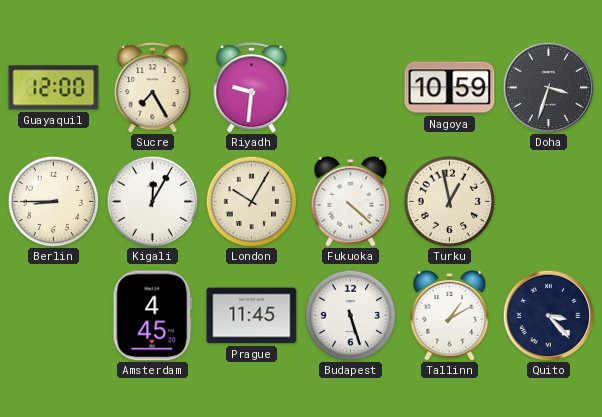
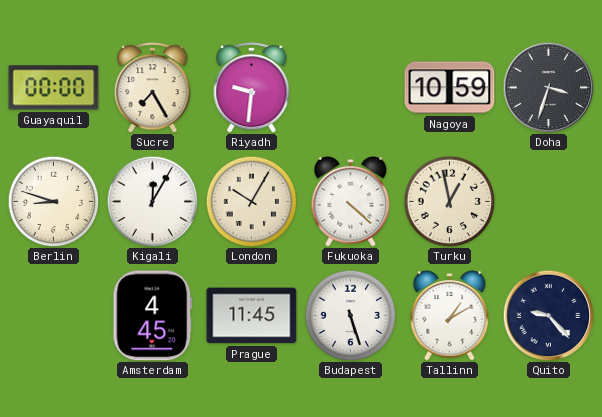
Guayaquil: 12:00 -> 00:00 (54, 88)
Berlin: 8:45 -> 8:48 (53, 201)
Quito: 3:23 -> 9:23 (548, 315)
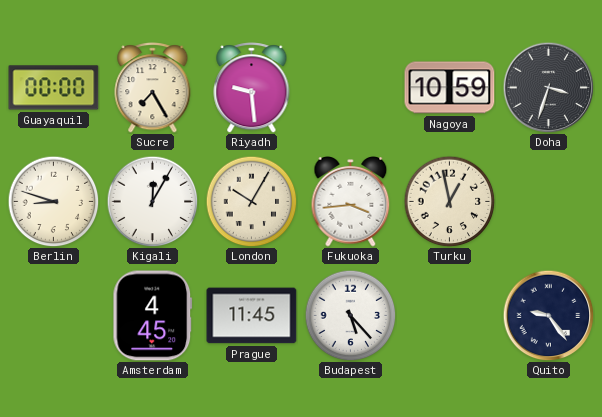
Riyadh: 9:31 -> 9:29 (252, 88)
Fukuoka: 4:22 -> 3:44 (351, 202)
Budapest: 5:27 -> 5:23 (350, 315)
Tallinn: 1:10 -> none (450, 316)
Quito: 9:23 -> 9:24 (548, 315)
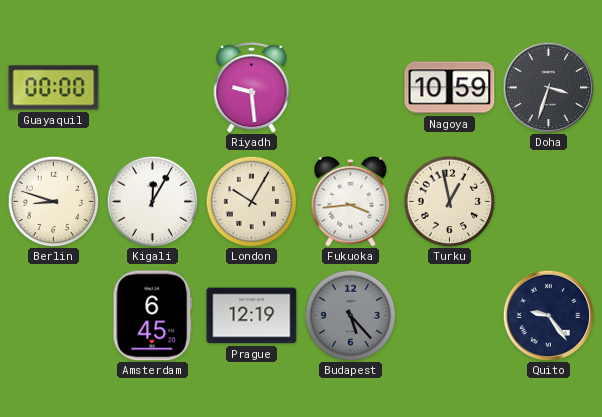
Sucre: 7:25 -> none (153, 88)
Amsterdam: 4:45 -> 6:45 (153, 316)
Prague: 11:45 -> 12:19 (252, 316)
Budapest dial: white -> grey (350, 315)
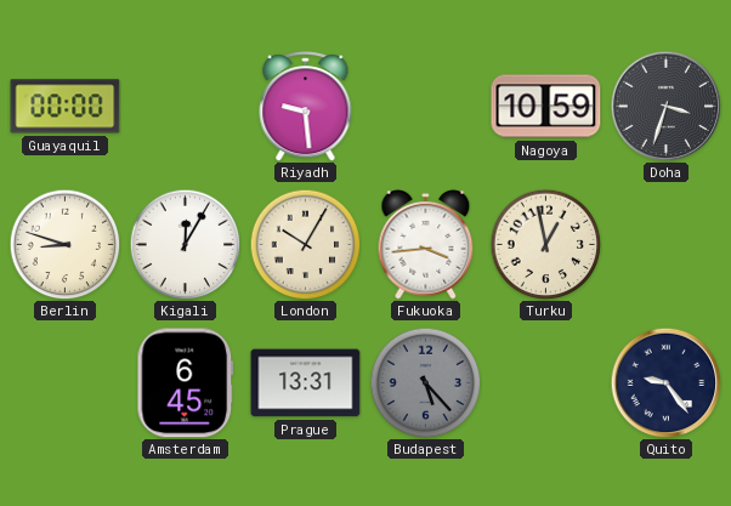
Prague: 12:19 -> 13:31 (306, 383)
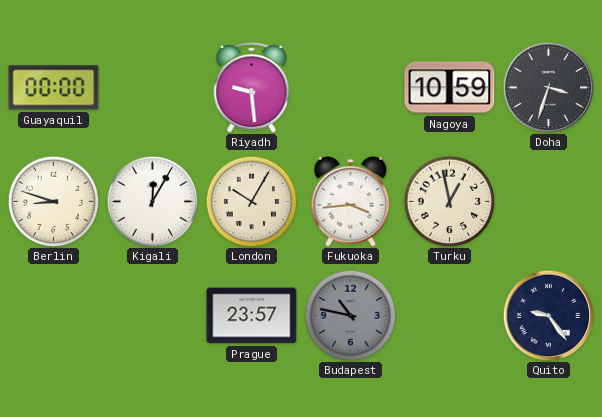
Amsterdam: 6:45 -> none (186, 383)
Prague: 13:31 -> 23:57 (252, 316)
Budapest: 5:23 -> 10:47 (350, 315)
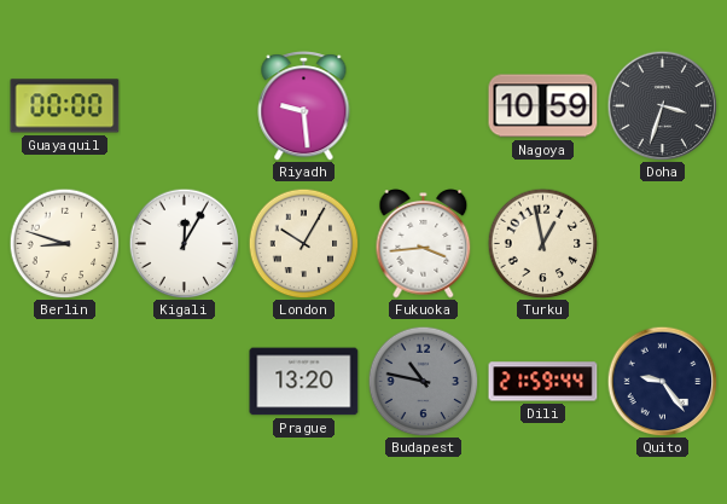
Prague: 23:57 -> 13:20 (304, 382)
Dili: none -> 21:59 (543, 382)
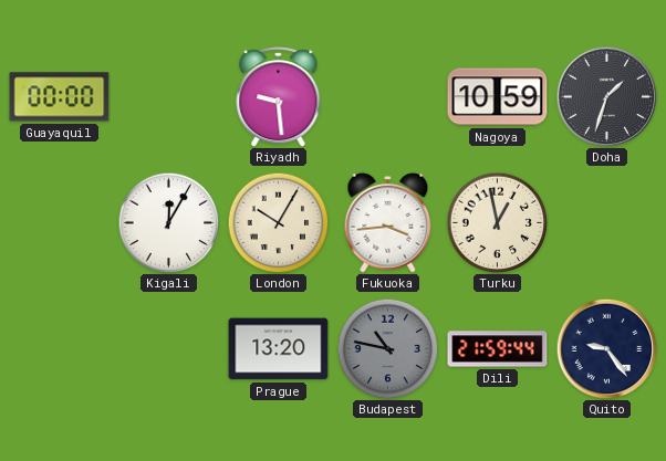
Doha: 3:33 -> 1:33 (606, 96)
Berlin: 8:48 -> none (64, 243)
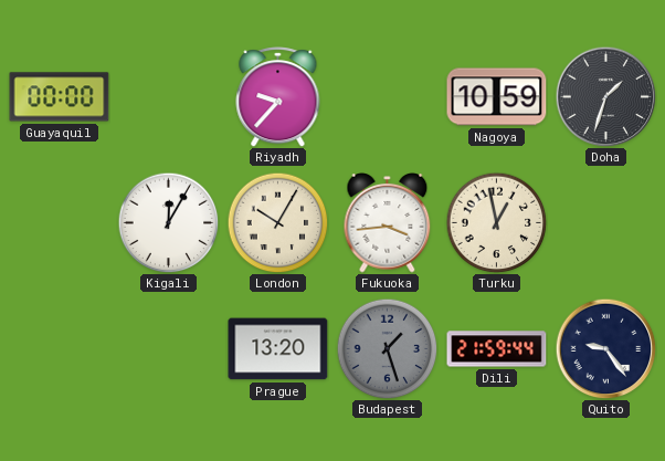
Riyadh: 9:29 -> 9:37 (278, 97)
Budapest: 10:47 -> 1:27 (387, 348)
